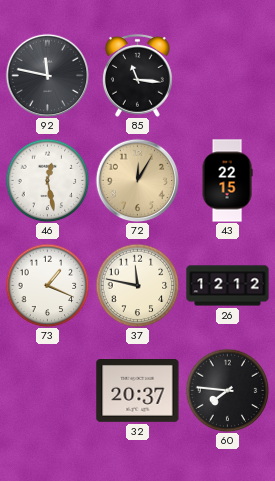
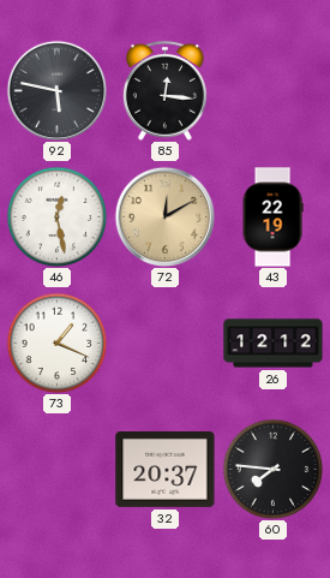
92: 11:47 -> 5:47 (56, 90)
85: 11:16 -> 12:16 (164, 90)
72: 12:05 -> 12:10 (164, 216)
43: 22:15 -> 22:19 (272, 218)
37: 11:47 -> none (137, 285)
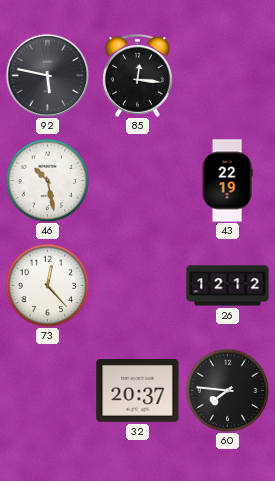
46: 12:28 -> 10:28 (47, 180)
72: 12:10 -> none (164, 216)
73: 1:19 -> 12:23 (47, 285)
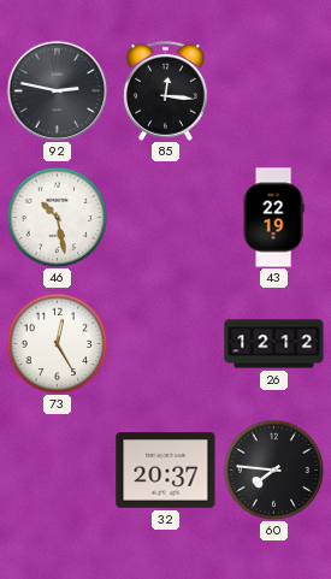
92: 5:47 -> 2:47 (57, 90)
73: 12:23 -> 12:25 (57, 343)
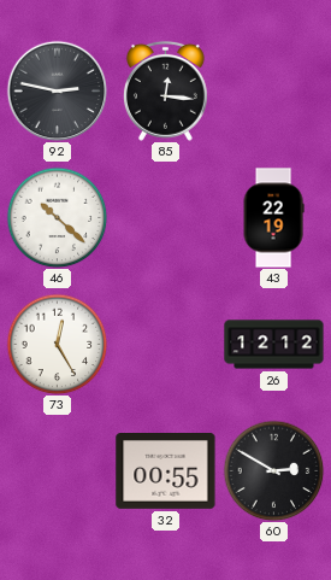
46: 10:28 -> 10:22 (57, 217)
32: 20:37 -> 00:55 (166, 471)
60: 7:46 -> 2:50 (273, 470)
